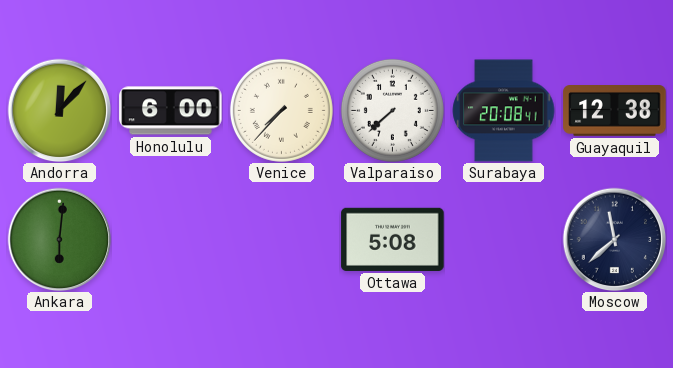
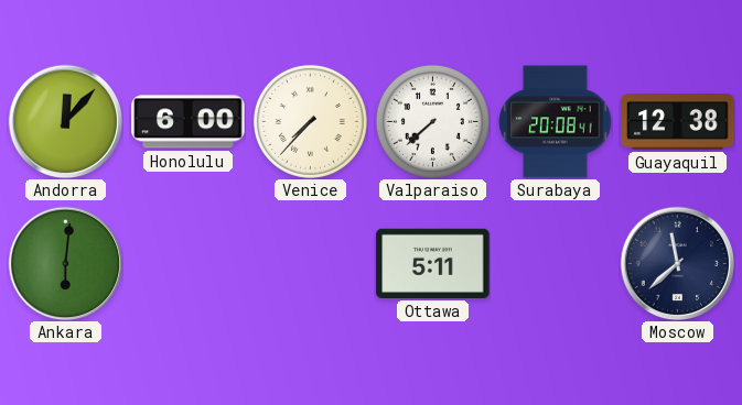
Ottawa: 5:08 -> 5:11 (433, 263)
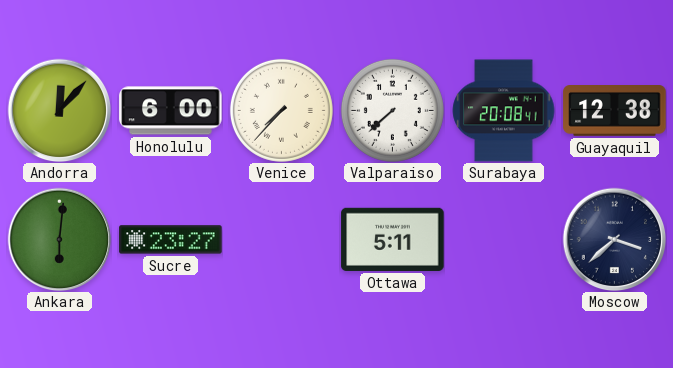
Sucre: none -> 23:27 (171, 240)
Moscow: 11:38 -> 3:38 (614, 239)
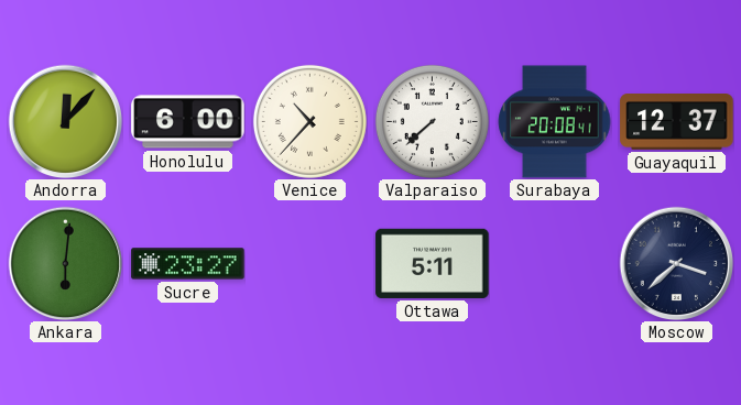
Venice: 7:37 -> 10:37 (309, 121)
Guayaquil: 12:38 -> 12:37 (677, 122)
